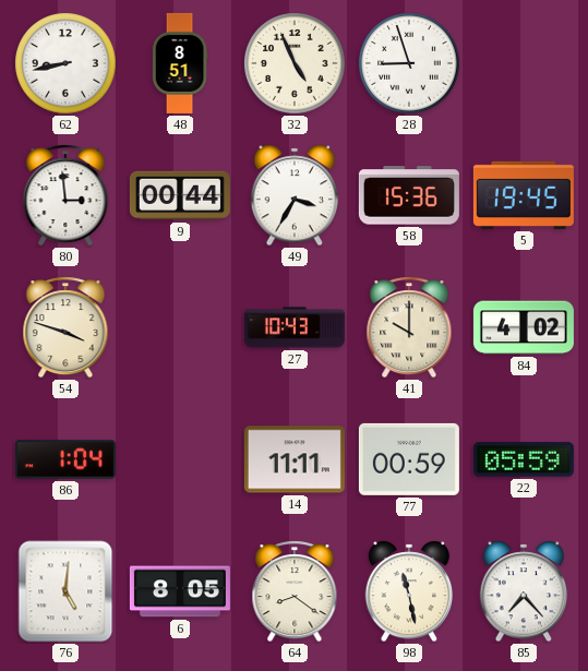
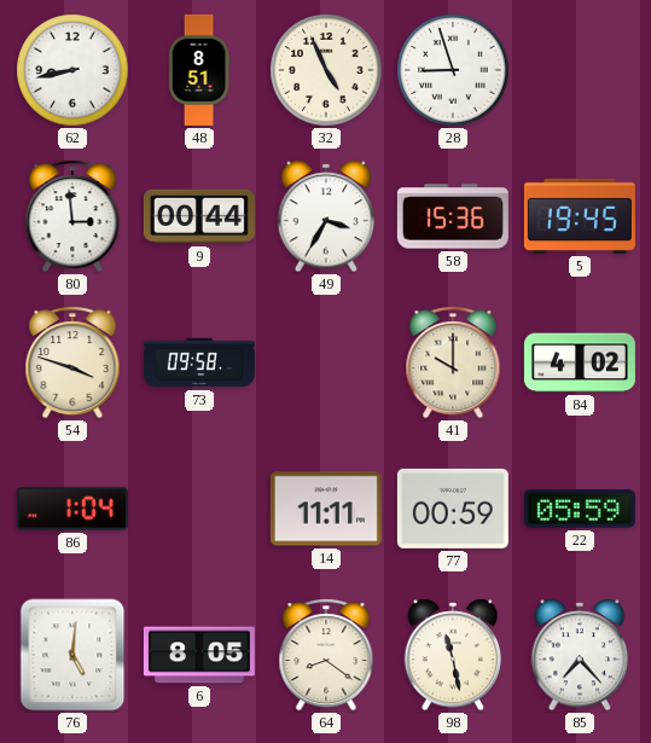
73: none -> 09:58 (199, 362)
27: 10:43 -> none (295, 327)
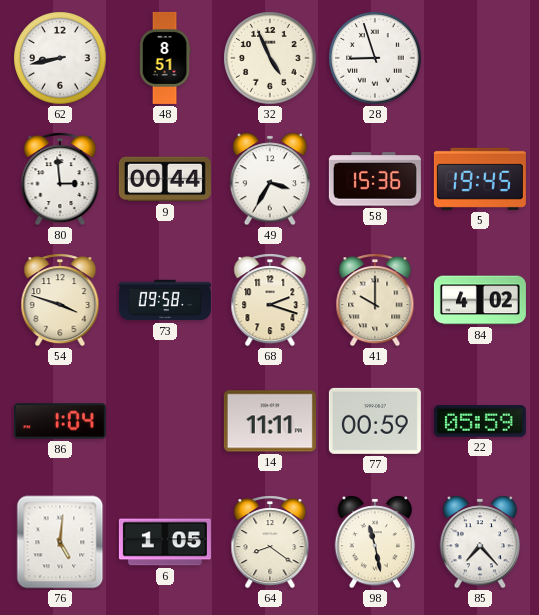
68: none -> 2:18 (270, 300)
6: 8:05 -> 1:05 (165, 542)
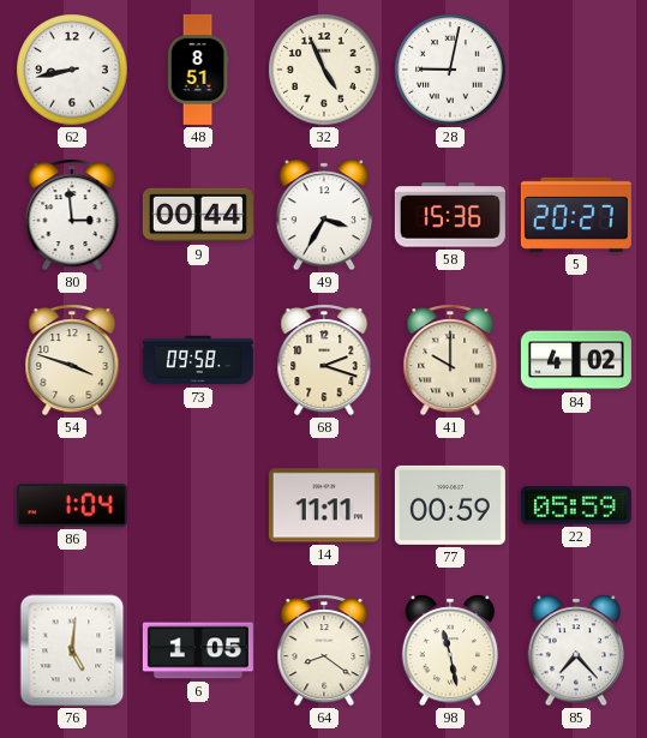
28: 8:57 -> 9:02 (450, 70)
5: 19:45 -> 20:27 (576, 215)
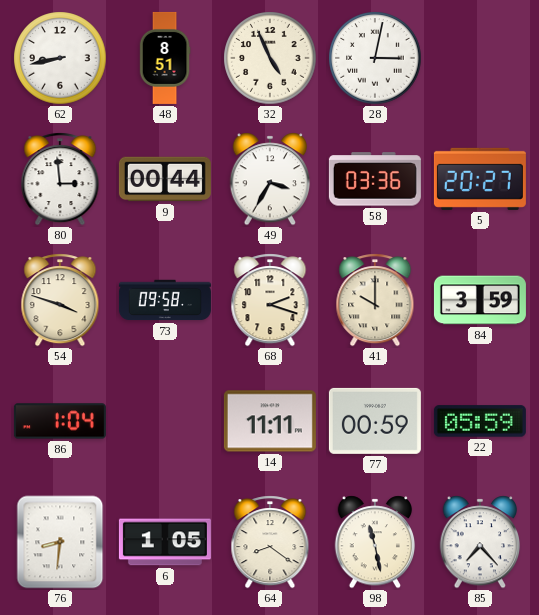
28: 9:02 -> 3:02 (375, 58)
58: 15:36 -> 03:36 (375, 179)
84: 4:02 -> 3:59 (480, 300)
76: 5:01 -> 8:31 (60, 542)
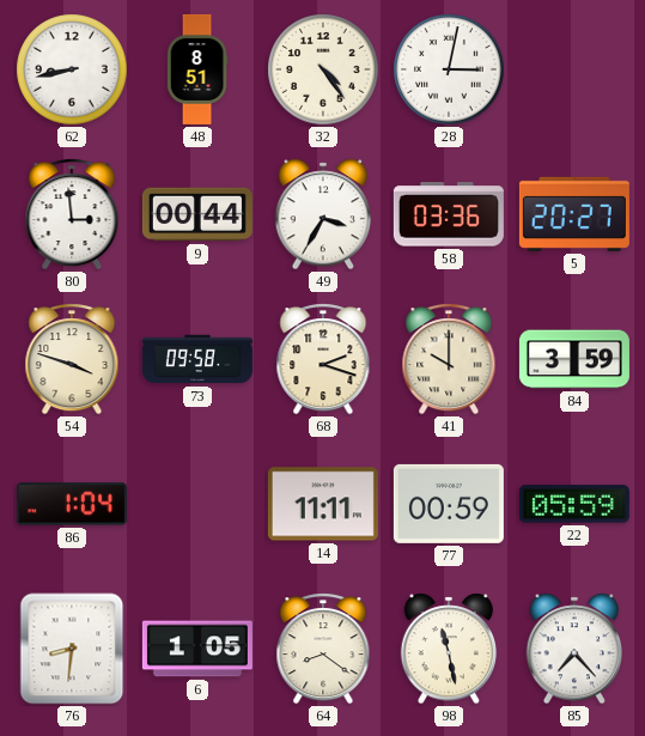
32: 4:56 -> 4:24 (323, 69)
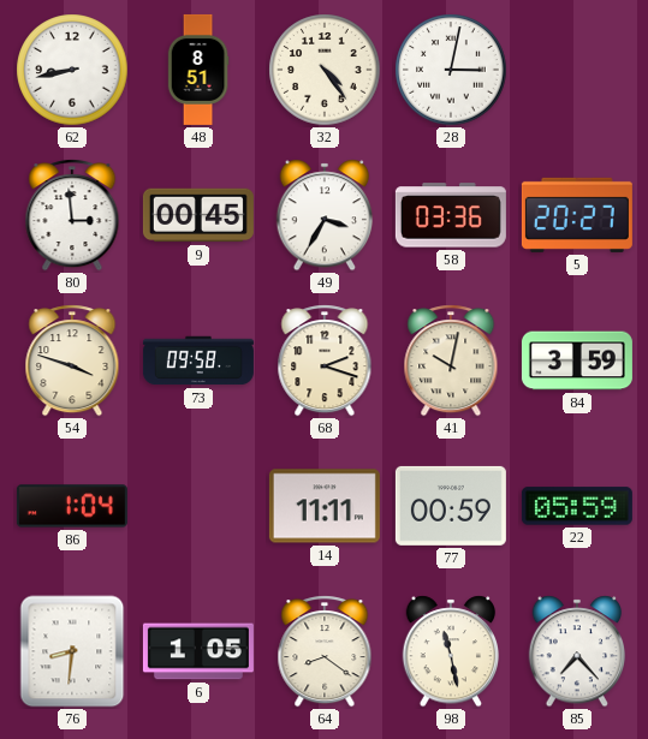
9: 00:44 -> 00:45 (198, 215)
41: 10:00 -> 10:02 (451, 360)
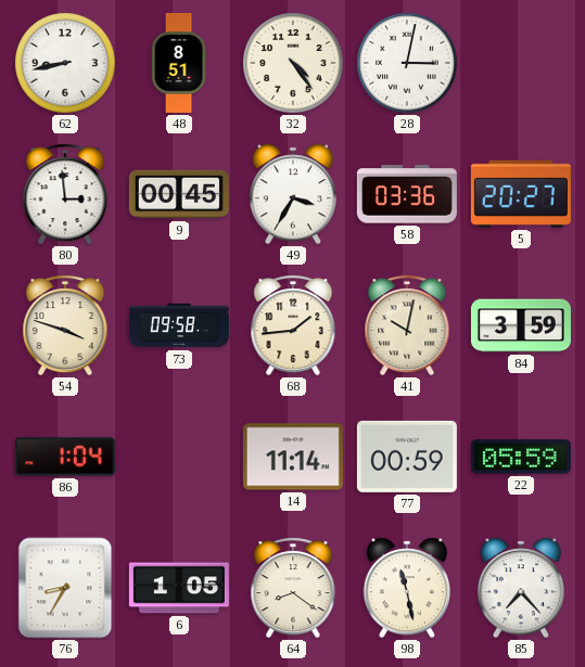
68: 2:18 -> 1:44 (293, 325)
14: 11:11 -> 11:14 (293, 457)
76: 8:31 -> 8:35 (65, 588)
